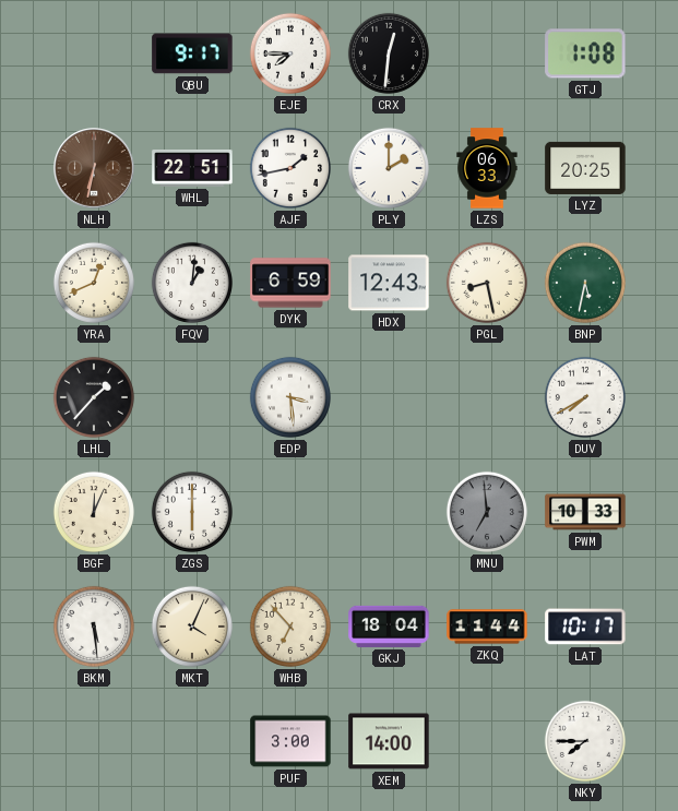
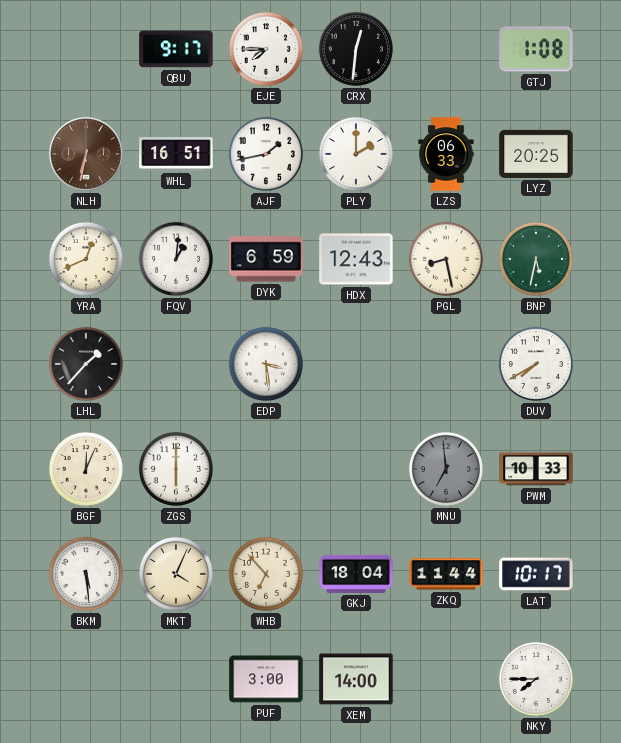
WHL: 22:51 -> 16:51 (176, 155)
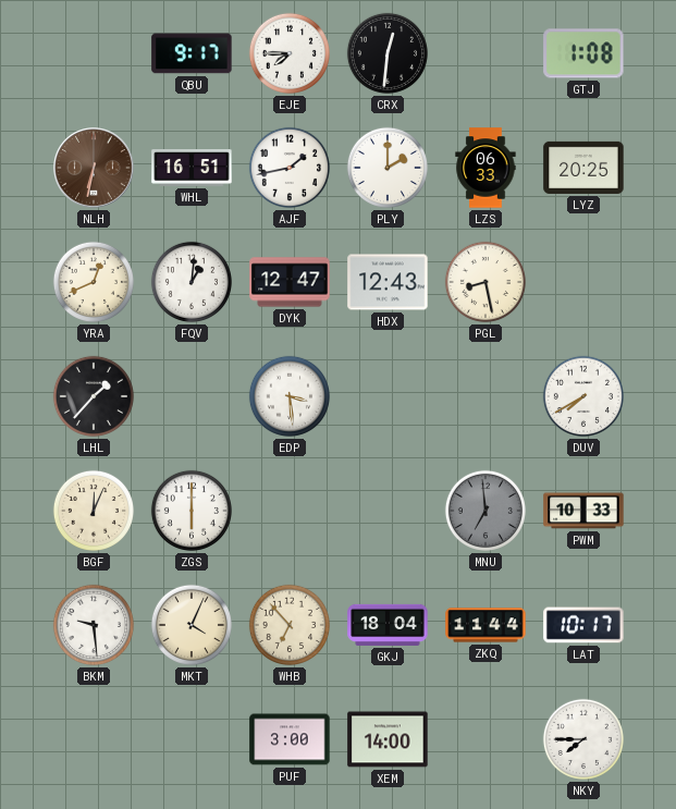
DYK: 6:59 -> 12:47 (290, 282)
BNP: 5:32 -> none (536, 259)
BKM: 5:29 -> 9:29 (94, 625)
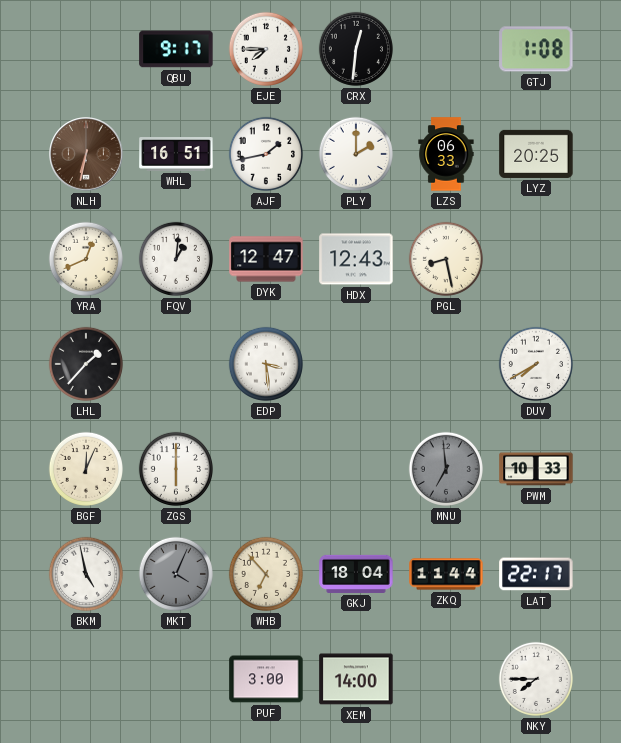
BKM: 9:29 -> 4:58 (86, 574)
MKT dial: cream -> grey (176, 574)
LAT: 10:17 -> 22:17 (536, 574)
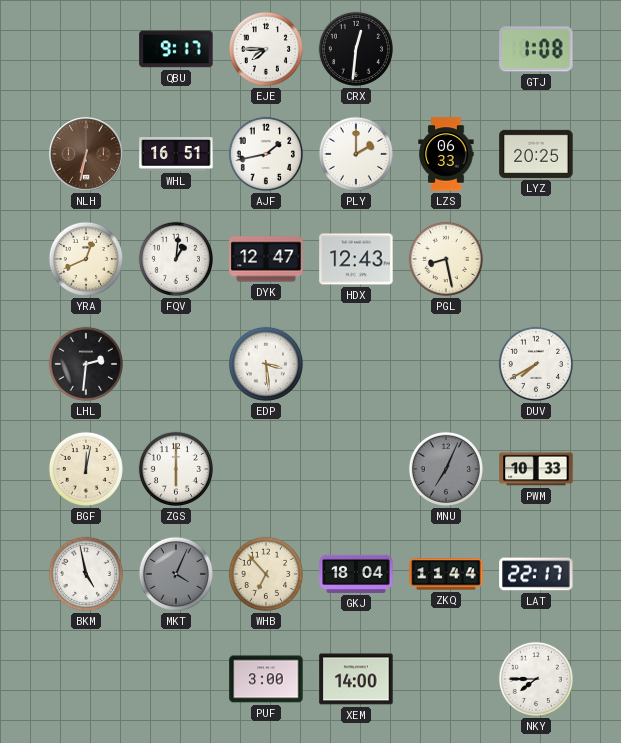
LHL: 1:37 -> 2:31 (86, 364)
BGF: 12:04 -> 12:02 (86, 469)
MNU: 6:59 -> 7:04 (446, 469)
